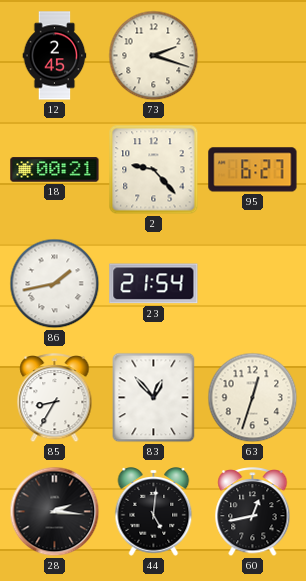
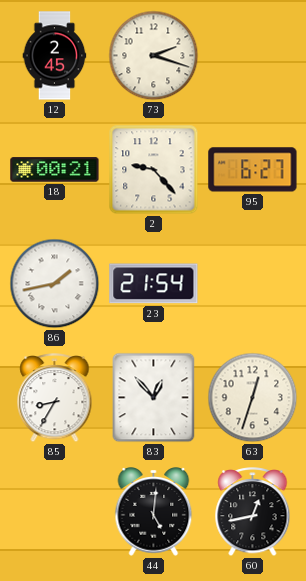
28: 2:16 -> none (55, 512)
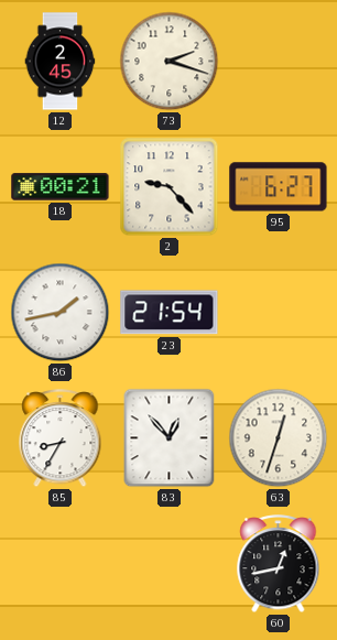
44: 5:01 -> none (154, 512)
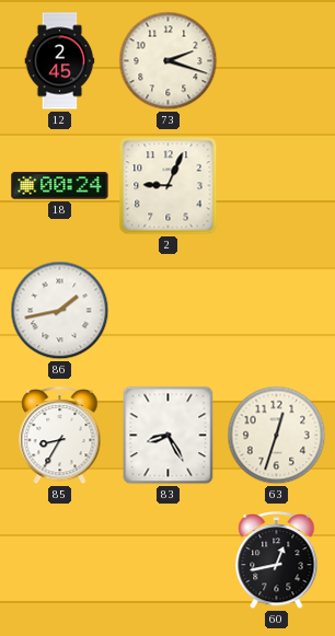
18: 00:21 -> 00:24 (60, 186)
2: 9:23 -> 9:04 (169, 186)
95: 6:27 -> none (279, 187)
23: 21:54 -> none (170, 313)
83: 12:53 -> 8:25 (169, 436)
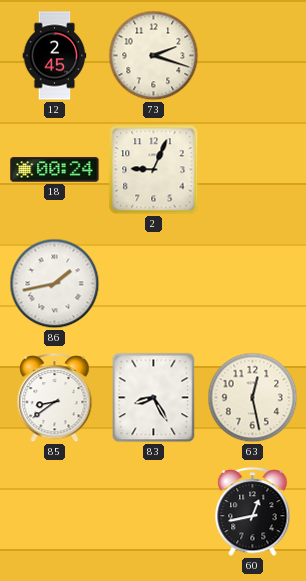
85: 8:35 -> 8:39 (55, 398)
63: 12:33 -> 12:28 (253, 398)
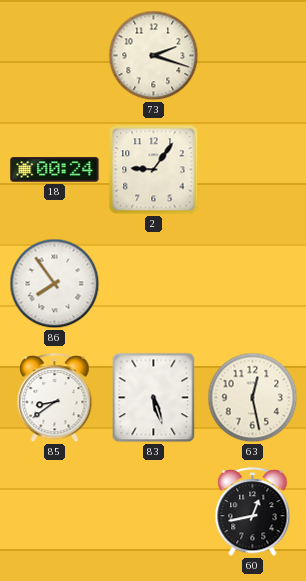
12: 2:45 -> none (55, 56)
2: 9:04 -> 9:06 (154, 170)
86: 1:43 -> 7:54 (55, 284)
83: 8:25 -> 5:27 (154, 398)
